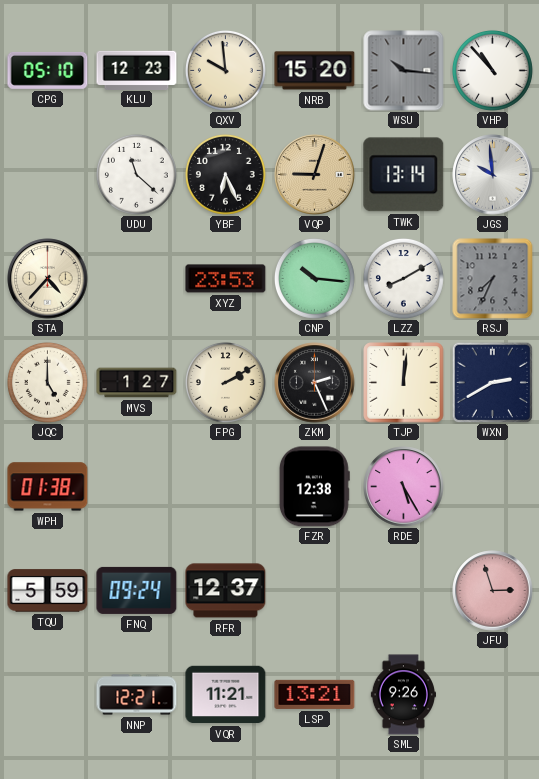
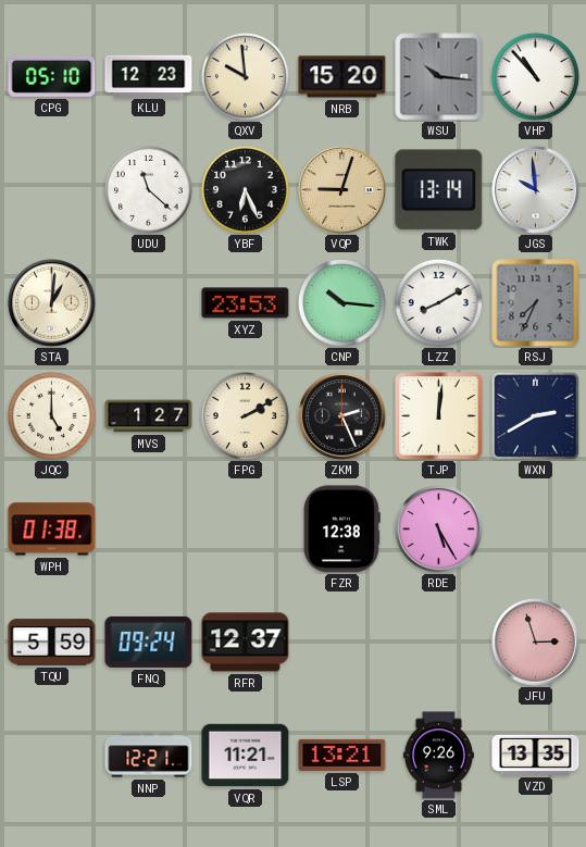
STA: 4:37 -> 1:01 (52, 303)
VZD: none -> 13:35 (536, 755)
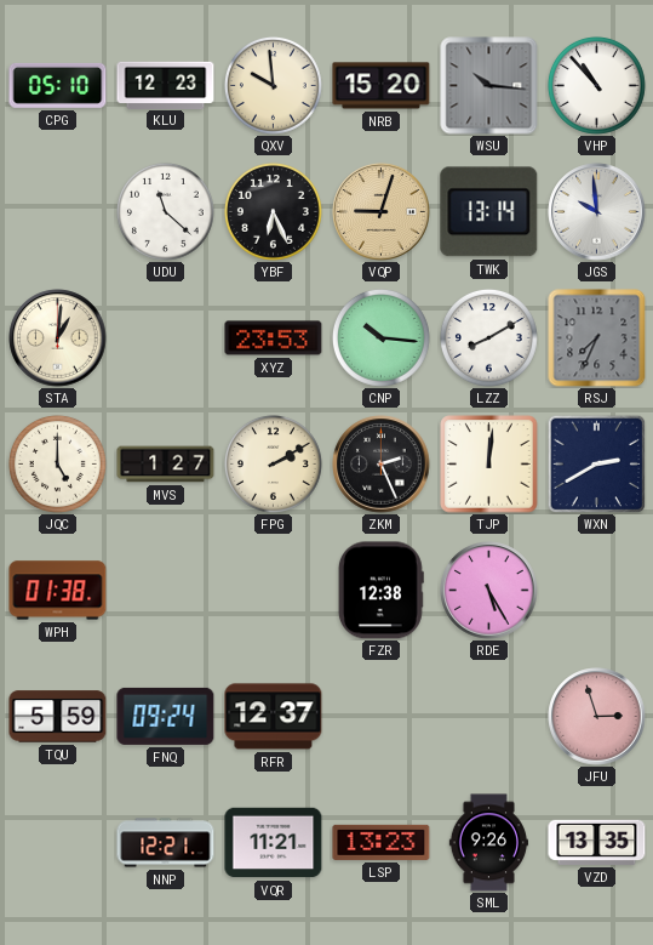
LSP: 13:21 -> 13:23 (382, 842)
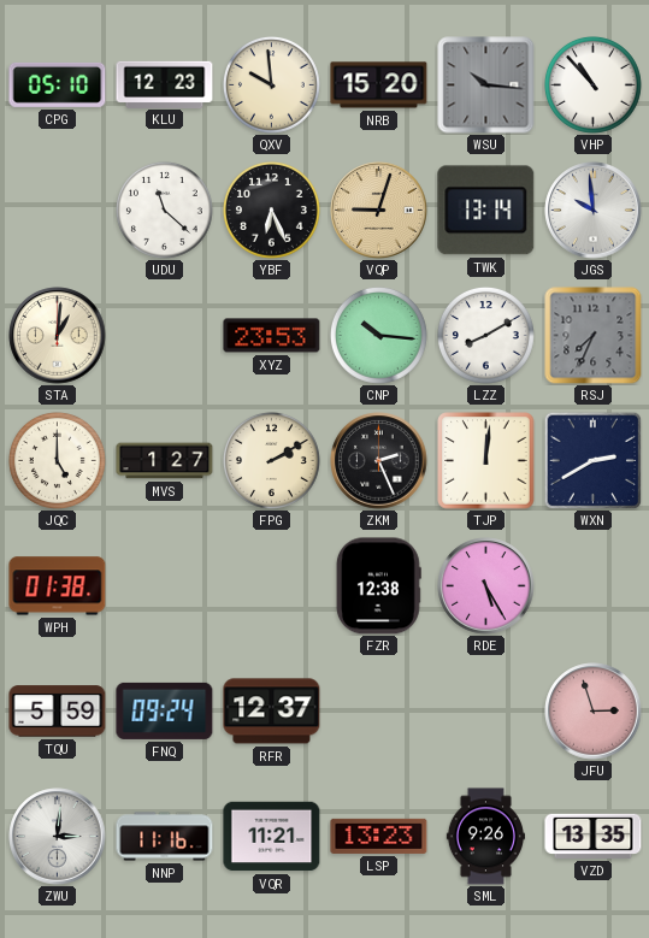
ZWU: none -> 3:01 (58, 837)
NNP: 12:21 -> 11:16 (165, 837)
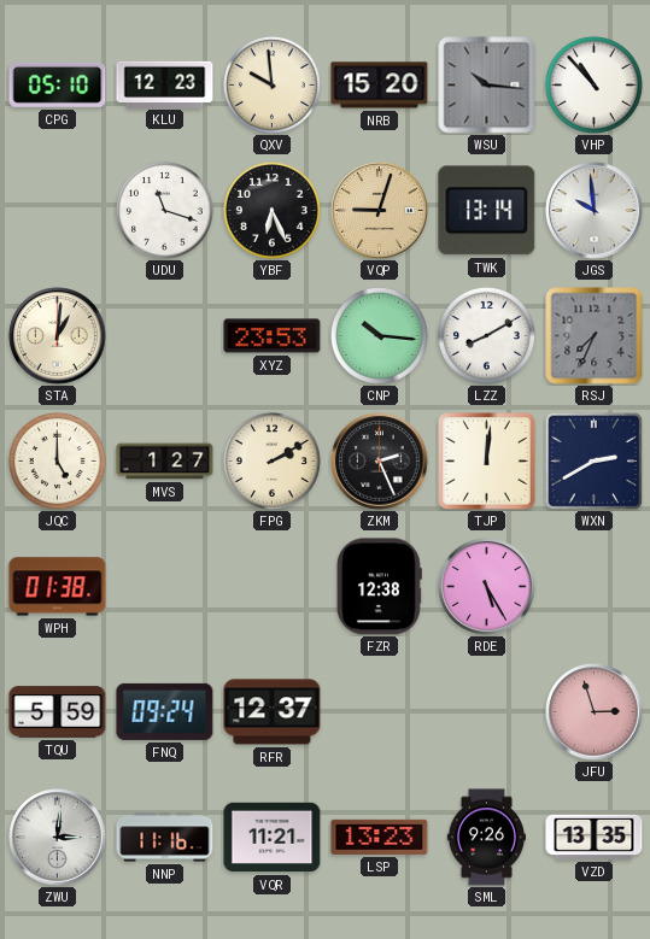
UDU: 11:22 -> 11:18 (164, 210)
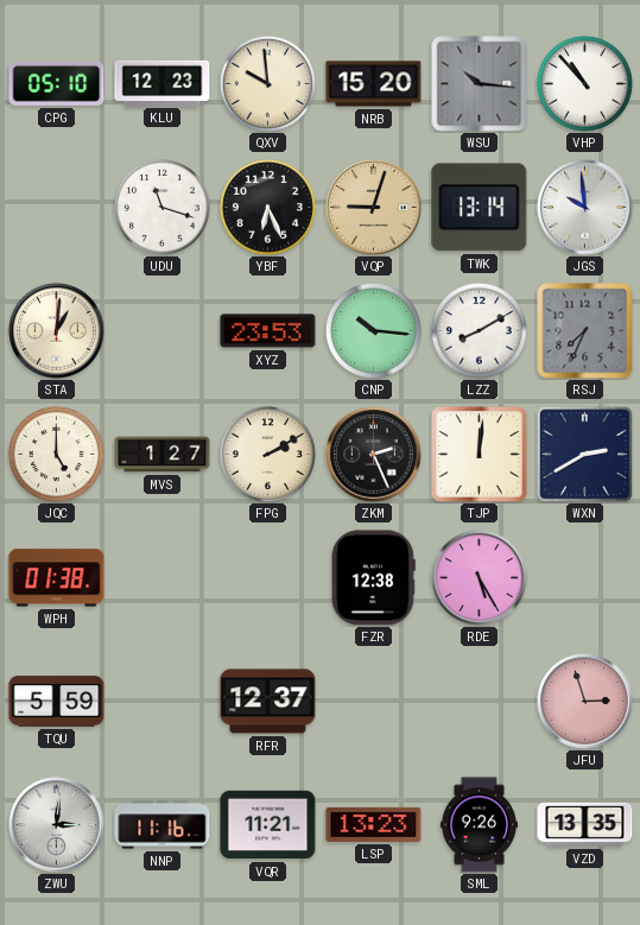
FNQ: 09:24 -> none (165, 711)
